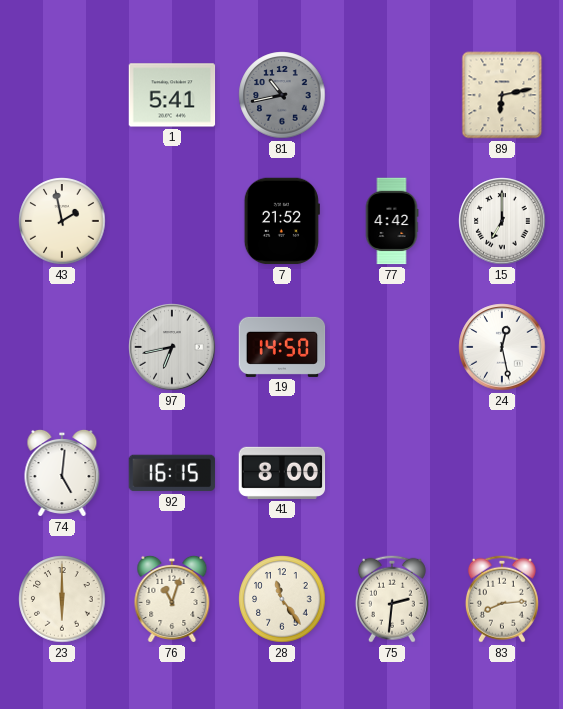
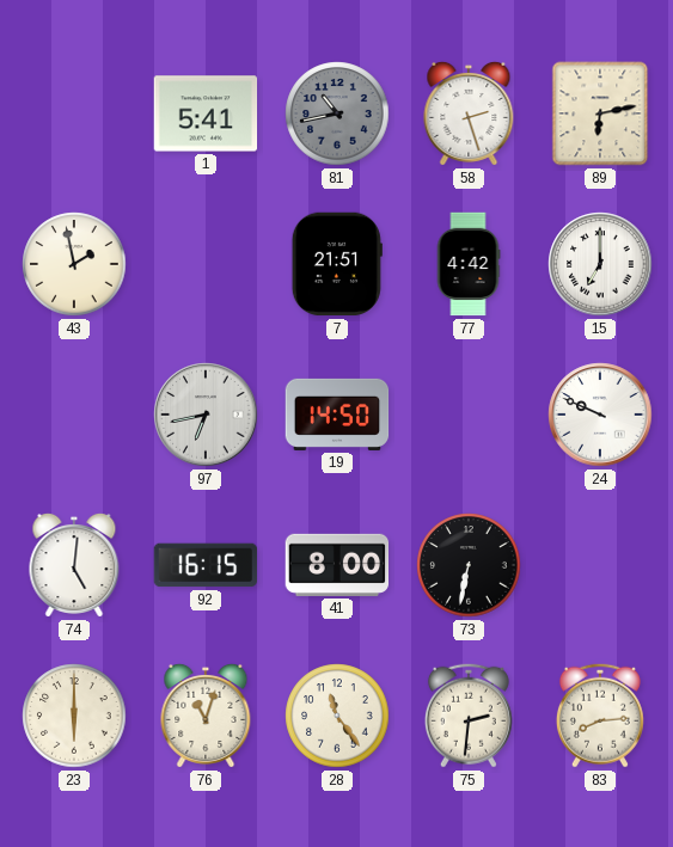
58: none -> 2:27 (469, 113)
7: 21:52 -> 21:51 (337, 264)
24: 12:28 -> 9:49 (600, 415)
73: none -> 6:32 (469, 565)
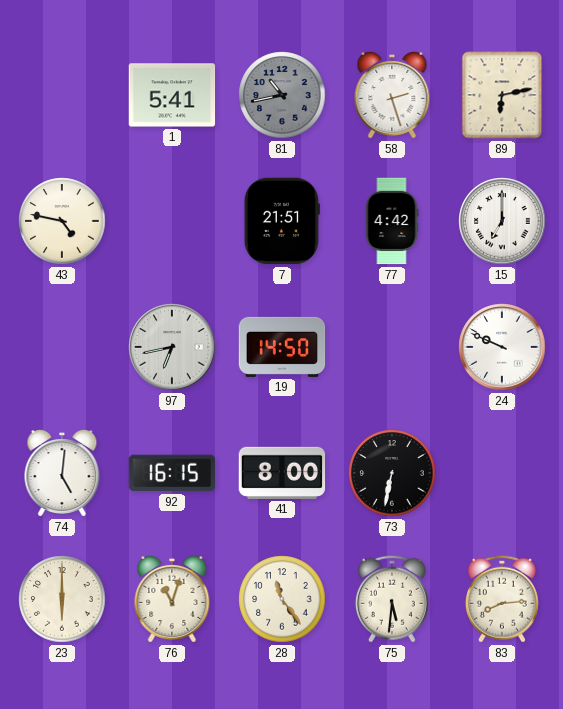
43: 1:58 -> 4:47 (62, 221)
75: 2:31 -> 5:31 (392, 599)
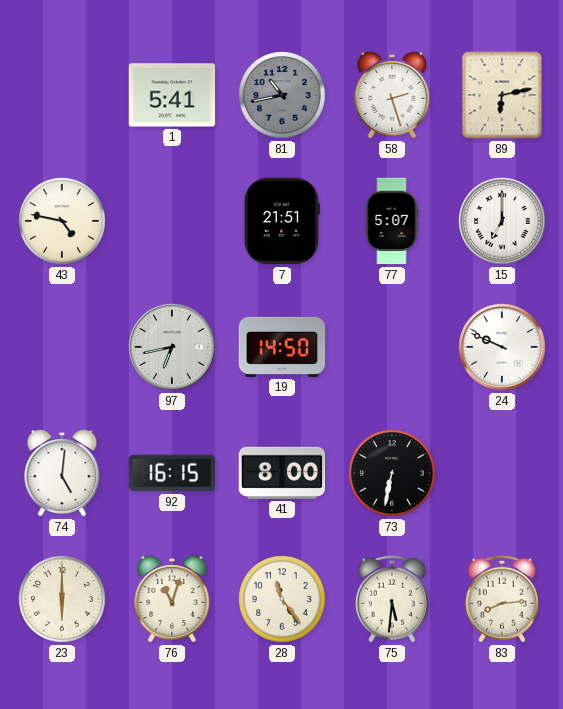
77: 4:42 -> 5:07 (392, 221)
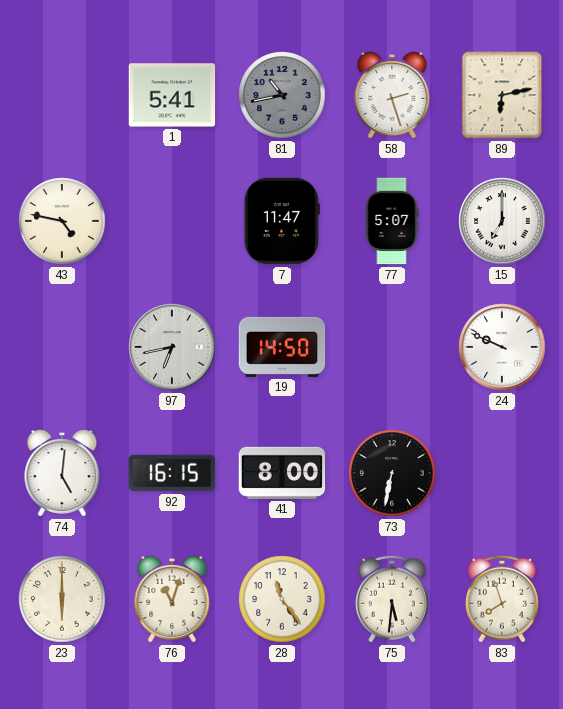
7: 21:51 -> 11:47 (282, 221)
83: 8:14 -> 7:57 (502, 599)
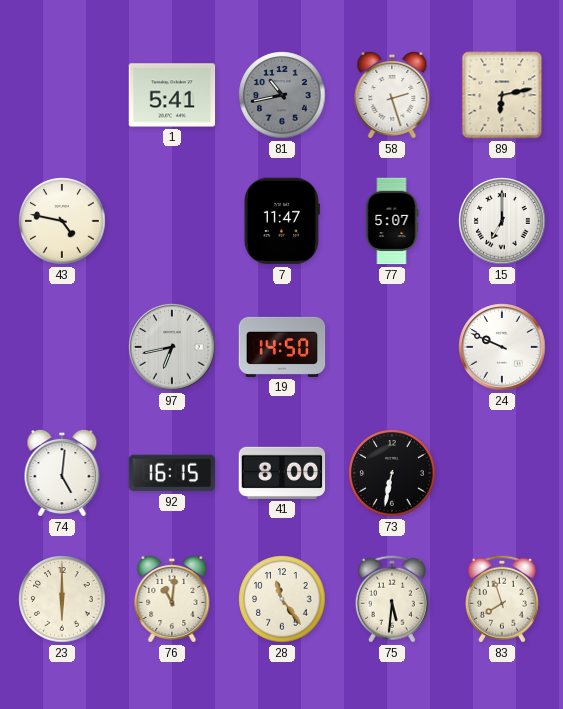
76: 11:03 -> 11:01 (172, 599)
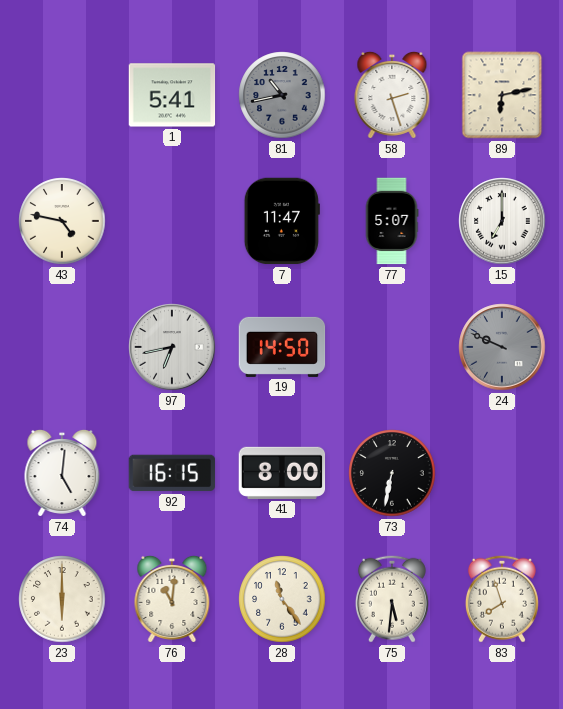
24 dial: white -> grey (502, 347)
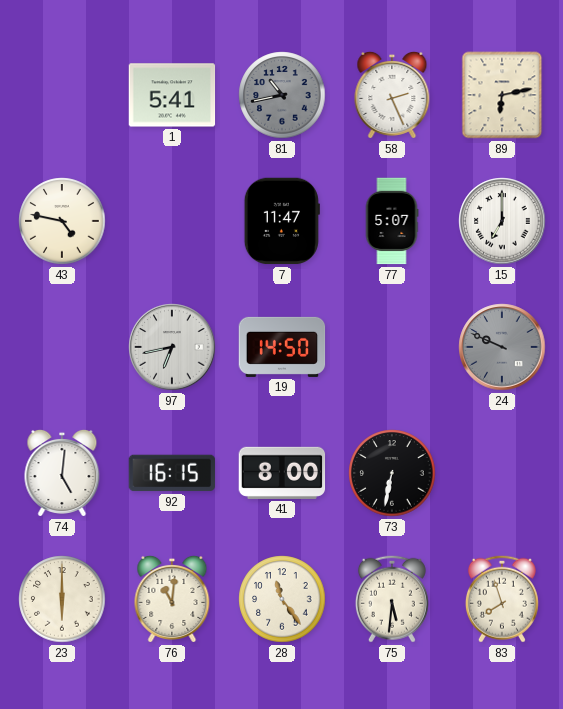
58: 2:27 -> 2:26 (392, 95)
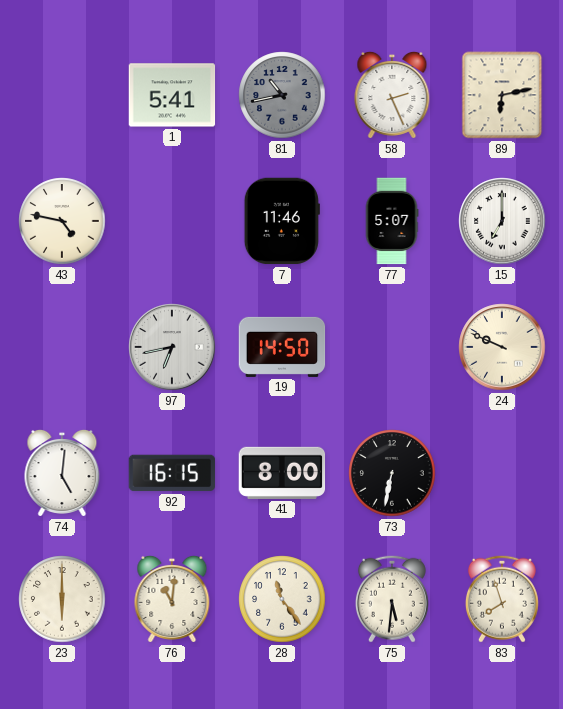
7: 11:47 -> 11:46 (282, 221)
24 dial: grey -> cream (502, 347)
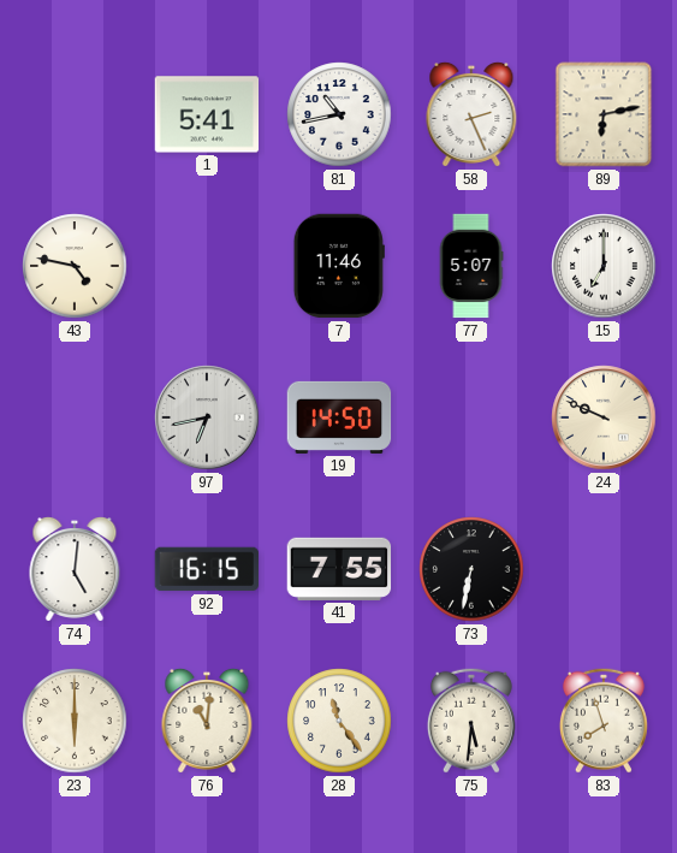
81 dial: grey -> white (339, 114)
41: 8:00 -> 7:55 (339, 569)
